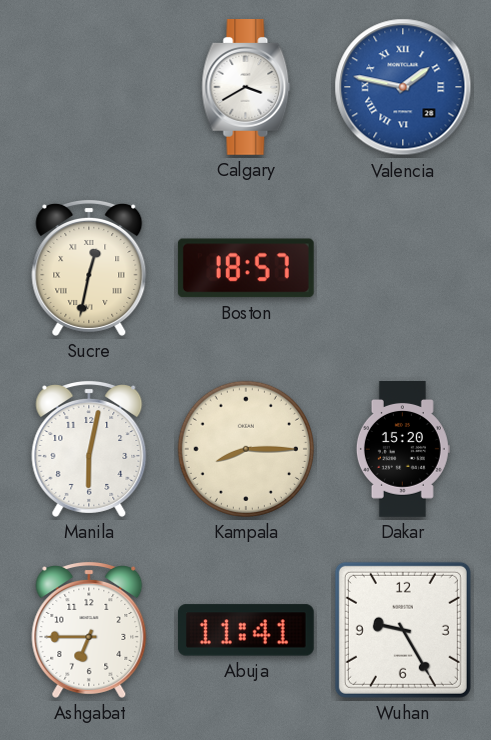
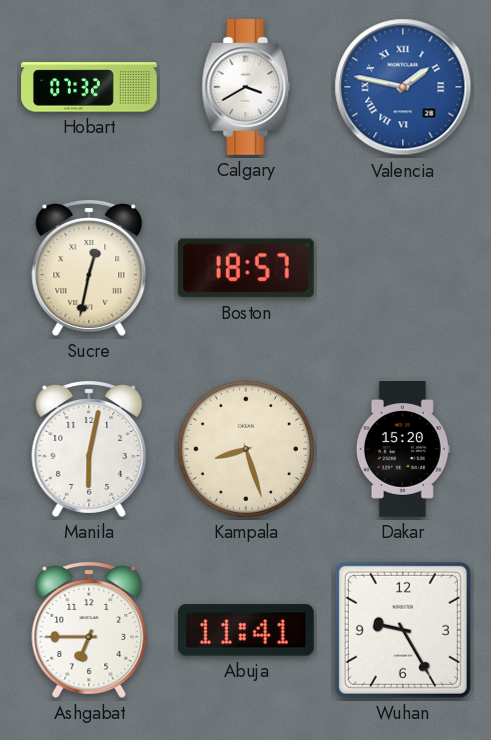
Hobart: none -> 07:32 (89, 87)
Kampala: 8:15 -> 8:27 (246, 449)
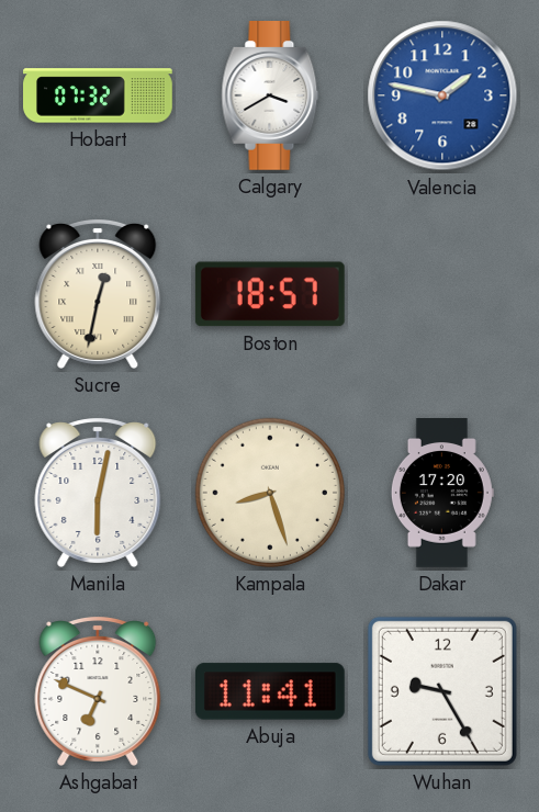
Valencia numerals: Roman -> Arabic (442, 95)
Dakar: 15:20 -> 17:20 (442, 494)
Ashgabat: 6:45 -> 6:49 (98, 691)
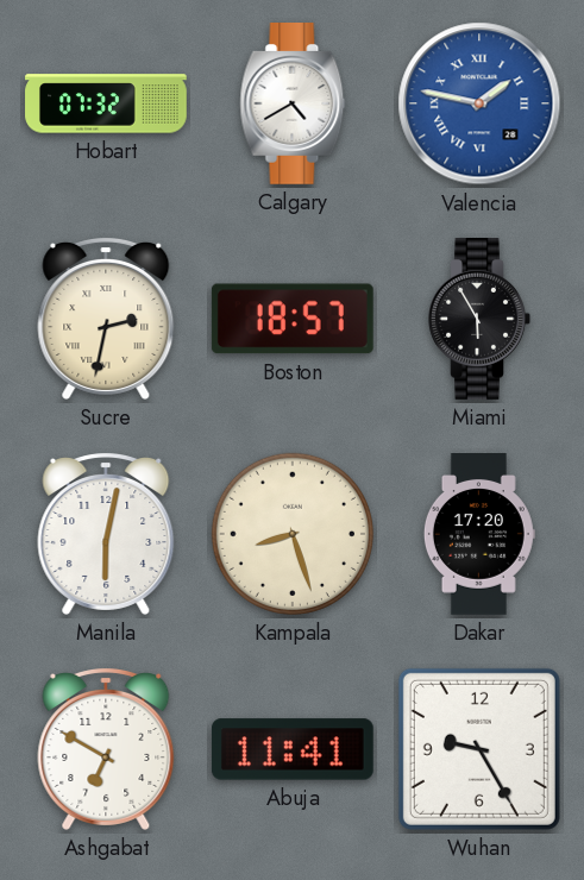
Calgary: 3:40 -> 4:40 (293, 105)
Valencia numerals: Arabic -> Roman (479, 103)
Sucre: 12:32 -> 2:32 (106, 319)
Miami: none -> 5:55 (479, 320)
Ashgabat: 6:49 -> 6:50 (106, 749)
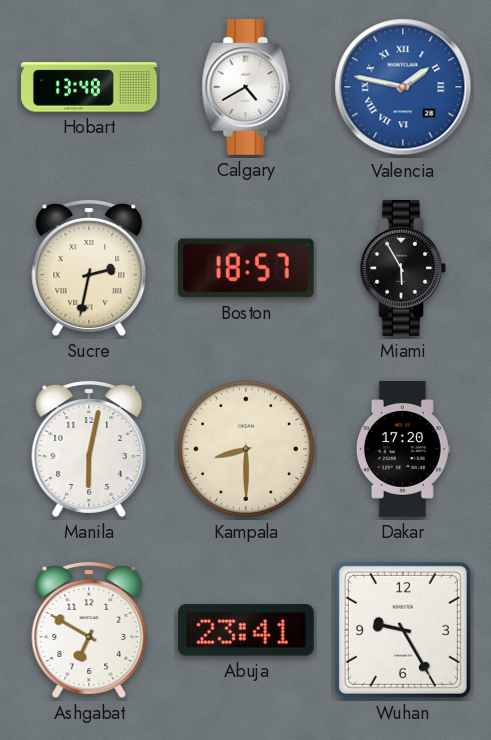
Hobart: 07:32 -> 13:48 (89, 87)
Kampala: 8:27 -> 8:30 (246, 449)
Abuja: 11:41 -> 23:41 (246, 630)
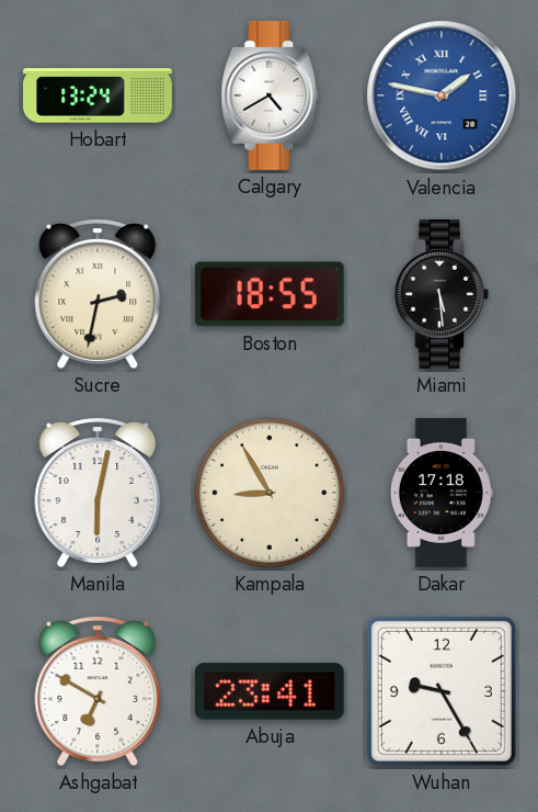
Hobart: 13:48 -> 13:24 (98, 95)
Boston: 18:57 -> 18:55 (270, 294)
Miami: 5:55 -> 5:29 (442, 295)
Kampala: 8:30 -> 8:55 (270, 493)
Dakar: 17:20 -> 17:18 (442, 494)
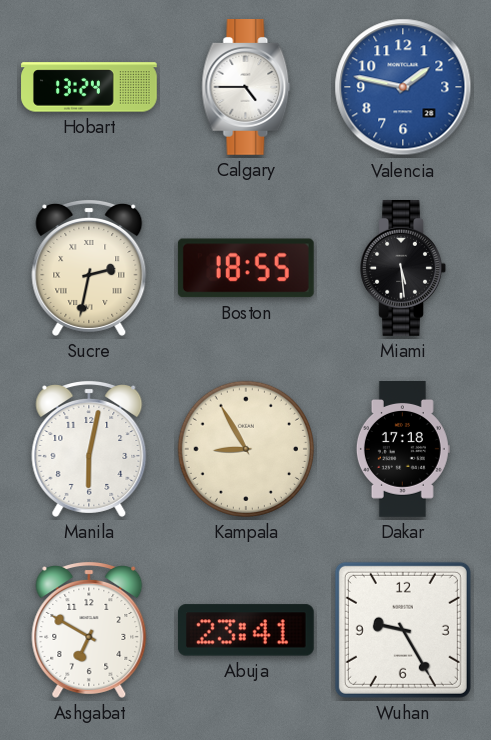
Calgary: 4:40 -> 4:45 (246, 88)
Valencia numerals: Roman -> Arabic (403, 87)
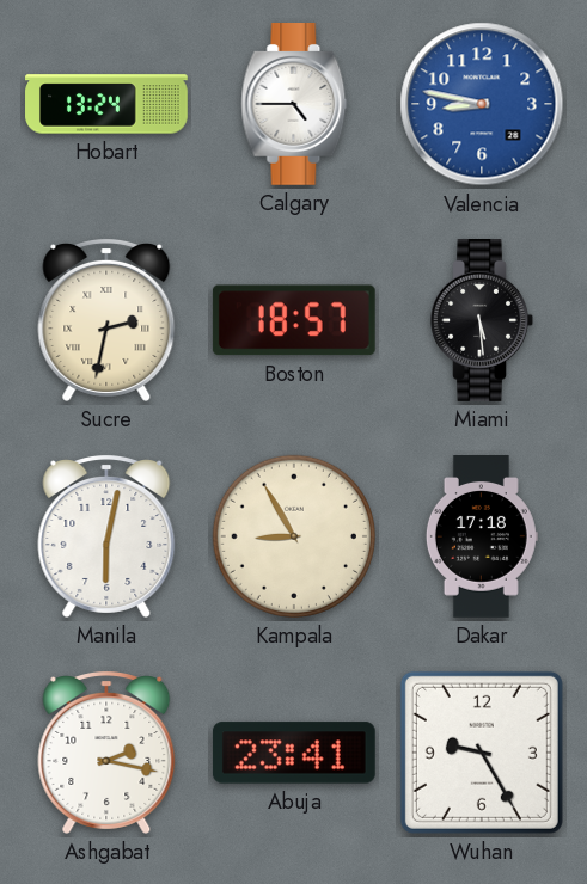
Valencia: 1:47 -> 8:47 (482, 104)
Boston: 18:55 -> 18:57 (294, 320)
Ashgabat: 6:50 -> 2:17 (106, 753)
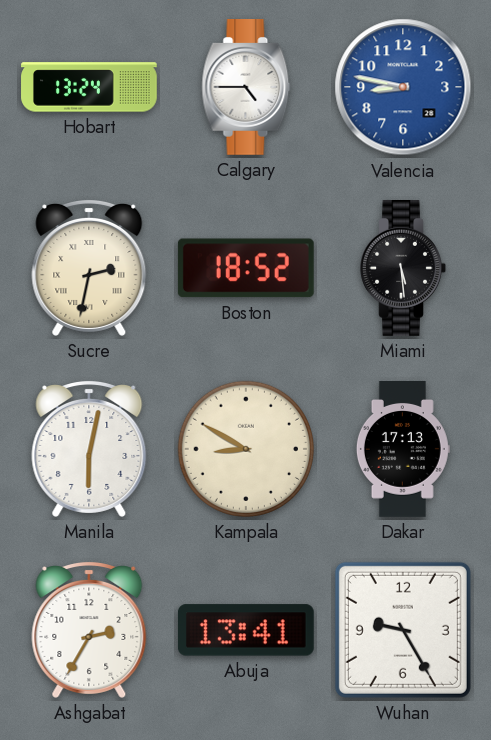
Boston: 18:57 -> 18:52 (246, 268)
Kampala: 8:55 -> 8:50 (246, 449)
Dakar: 17:18 -> 17:13 (403, 450)
Ashgabat: 2:17 -> 2:35 (89, 630)
Abuja: 23:41 -> 13:41 (246, 630)
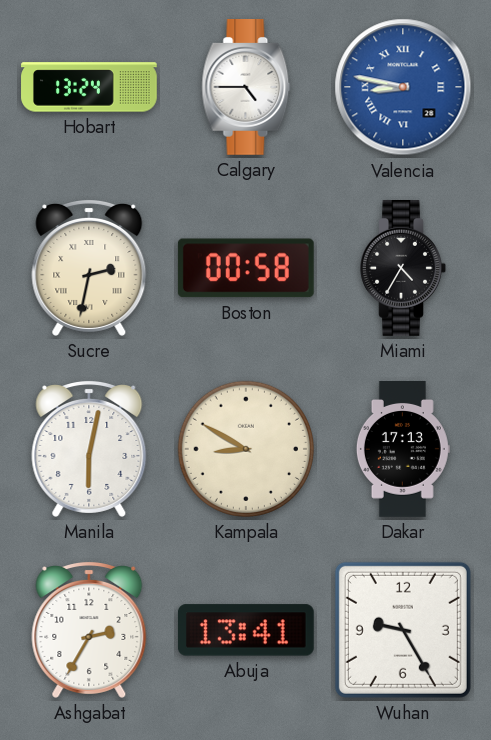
Valencia numerals: Arabic -> Roman (403, 87)
Boston: 18:52 -> 00:58 (246, 268)
Miami: 5:29 -> 4:35 (403, 269)
